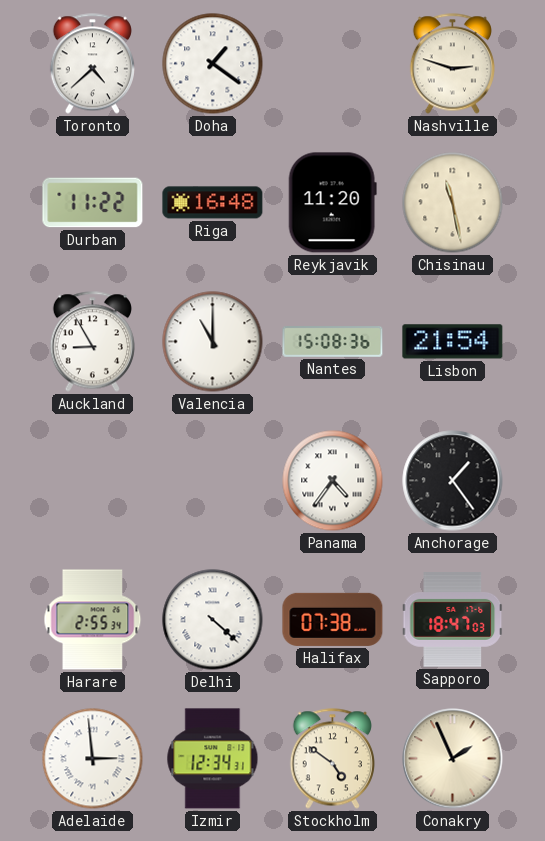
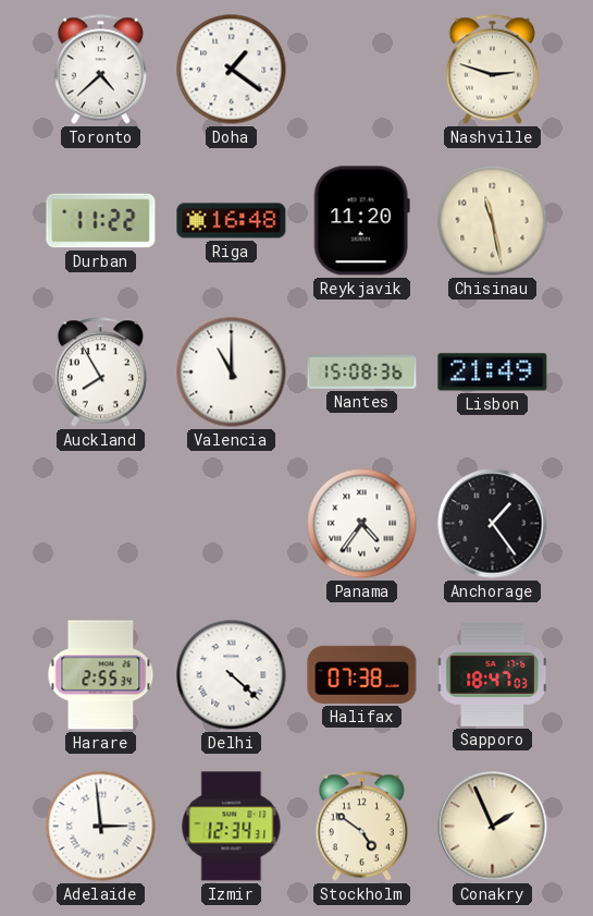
Auckland: 8:55 -> 7:55 (100, 372)
Lisbon: 21:54 -> 21:49 (493, 372)
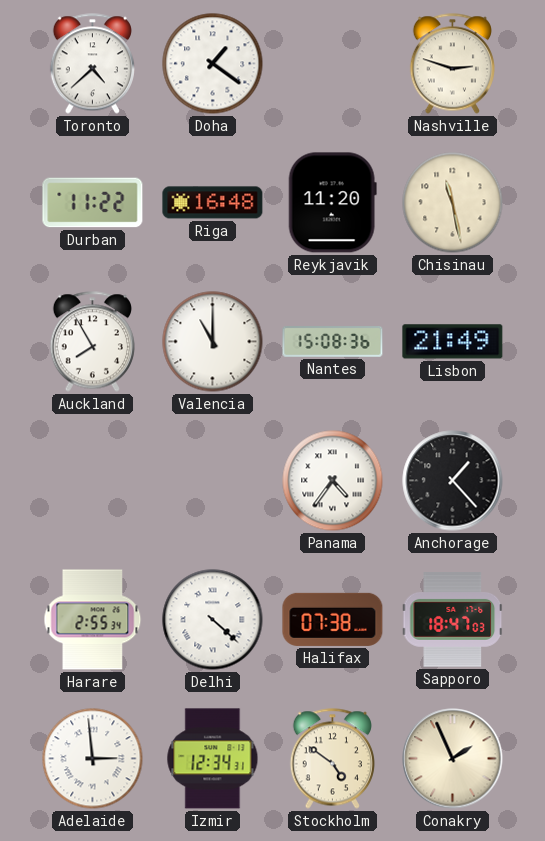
Anchorage: 1:24 -> 1:23 (453, 481)
